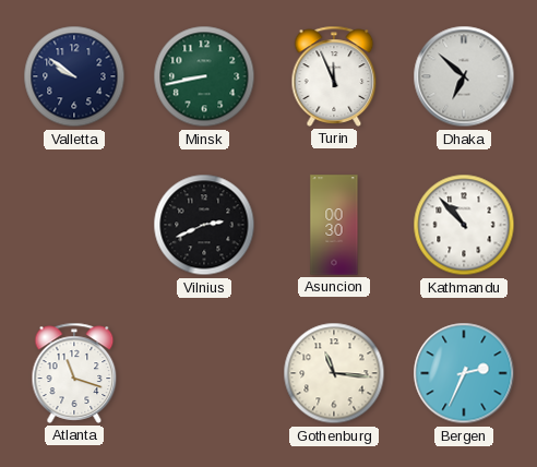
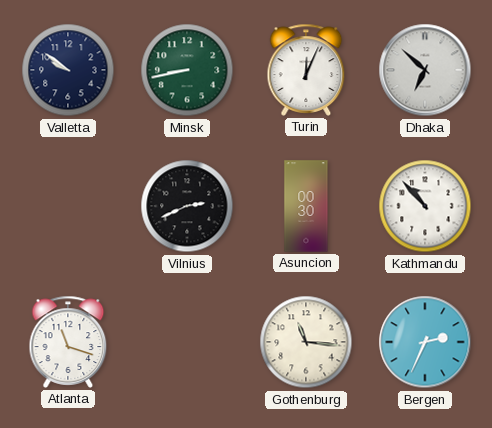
Turin: 11:56 -> 12:04 (306, 70)
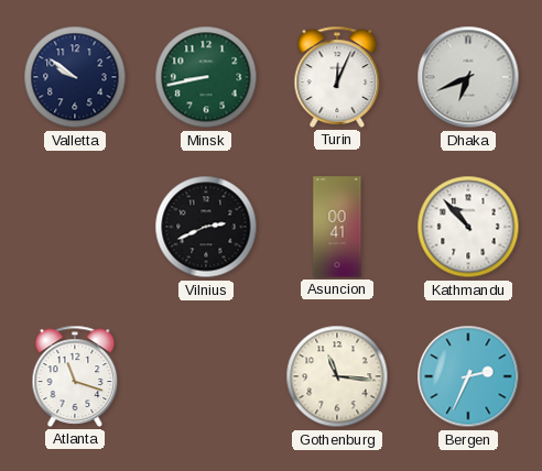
Dhaka: 6:52 -> 6:41 (468, 77)
Asuncion: 00:30 -> 00:41 (337, 227)
